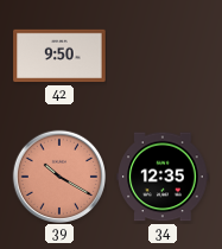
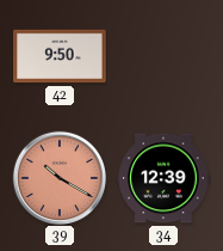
34: 12:35 -> 12:39 (163, 178)
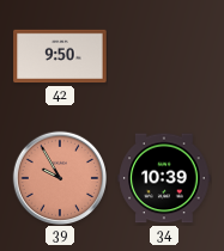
39: 10:20 -> 9:55 (60, 178)
34: 12:39 -> 10:39 (164, 178)
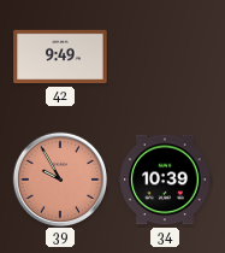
42: 9:50 -> 9:49 (60, 57)
